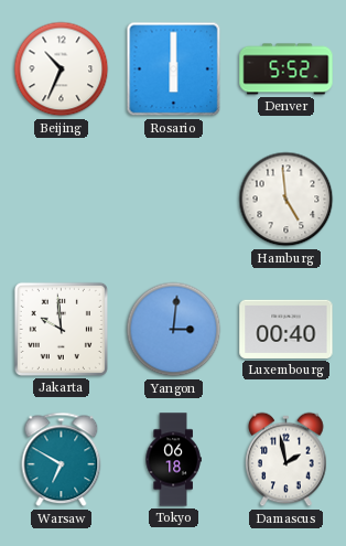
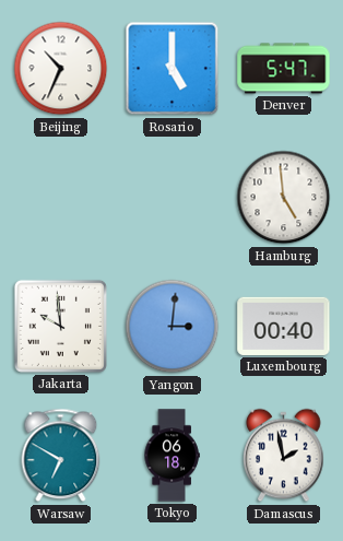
Rosario: 6:00 -> 5:00 (173, 69)
Denver: 5:52 -> 5:47 (284, 69)
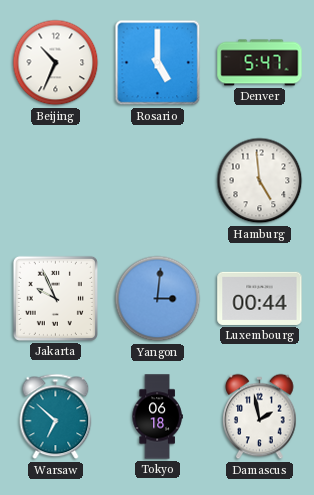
Jakarta: 9:59 -> 9:56 (55, 298)
Luxembourg: 00:40 -> 00:44 (260, 298)
Warsaw: 6:50 -> 6:52 (56, 417)
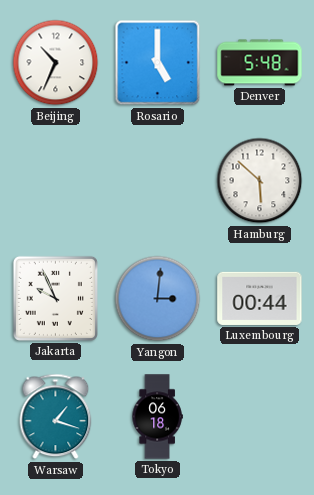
Denver: 5:47 -> 5:48 (260, 63)
Hamburg: 4:59 -> 5:52 (260, 181)
Warsaw: 6:52 -> 1:18 (56, 417)
Damascus: 1:58 -> none (260, 417)
